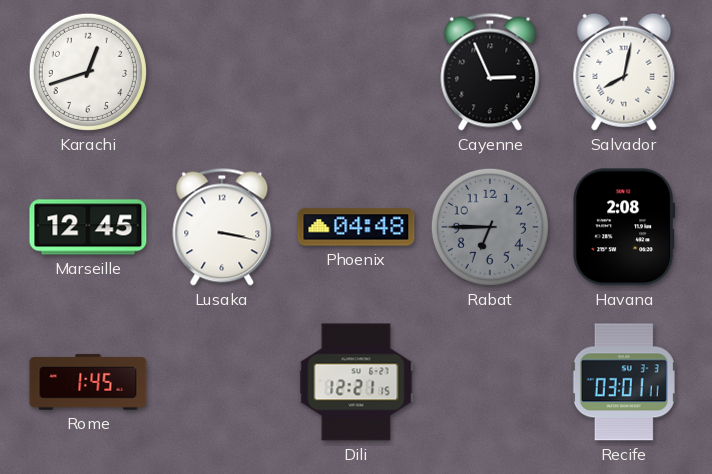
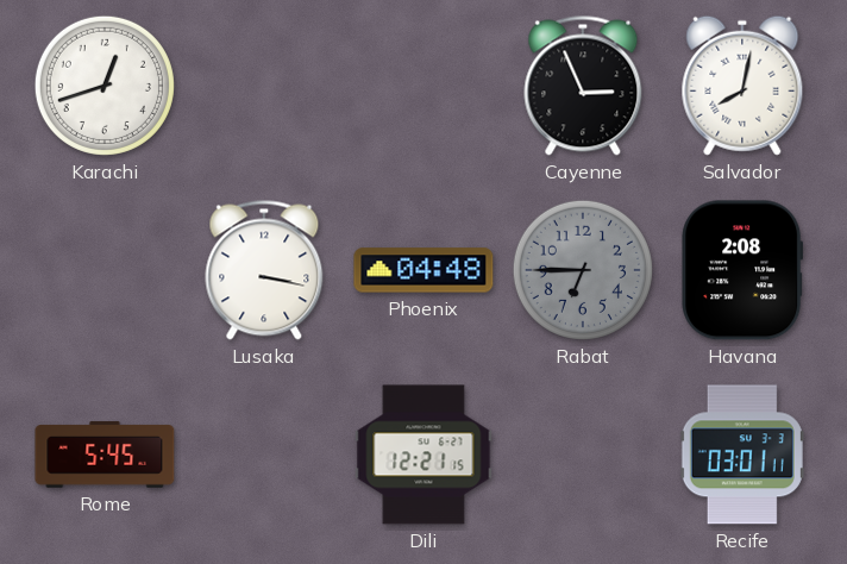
Marseille: 12:45 -> none (88, 227)
Rome: 1:45 -> 5:45 (105, 455)
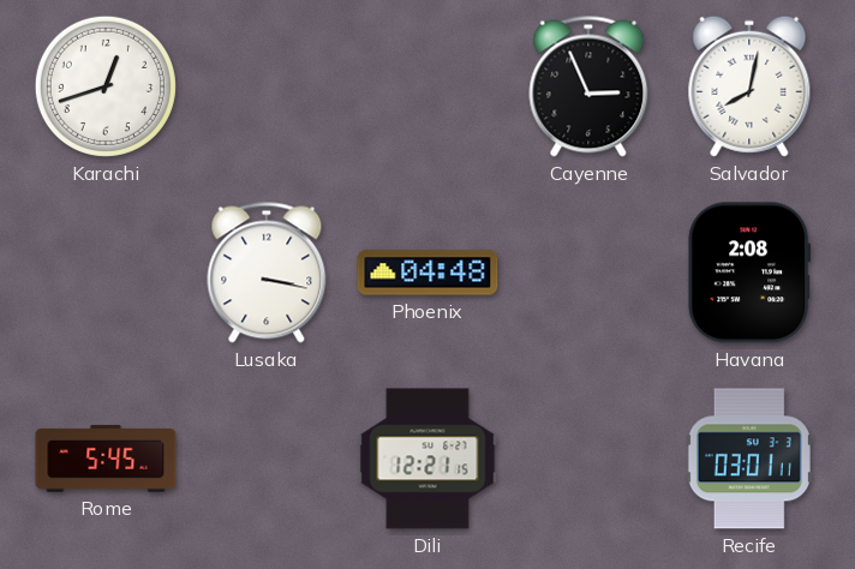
Rabat: 6:45 -> none (583, 270)
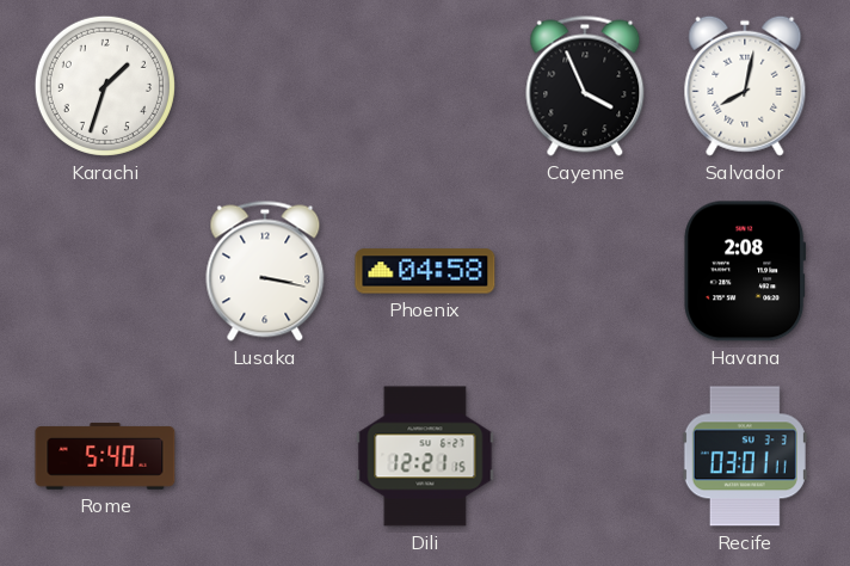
Karachi: 12:42 -> 1:33 (105, 86)
Cayenne: 2:56 -> 3:56 (585, 86)
Phoenix: 04:48 -> 04:58 (425, 271)
Rome: 5:45 -> 5:40 (105, 456)
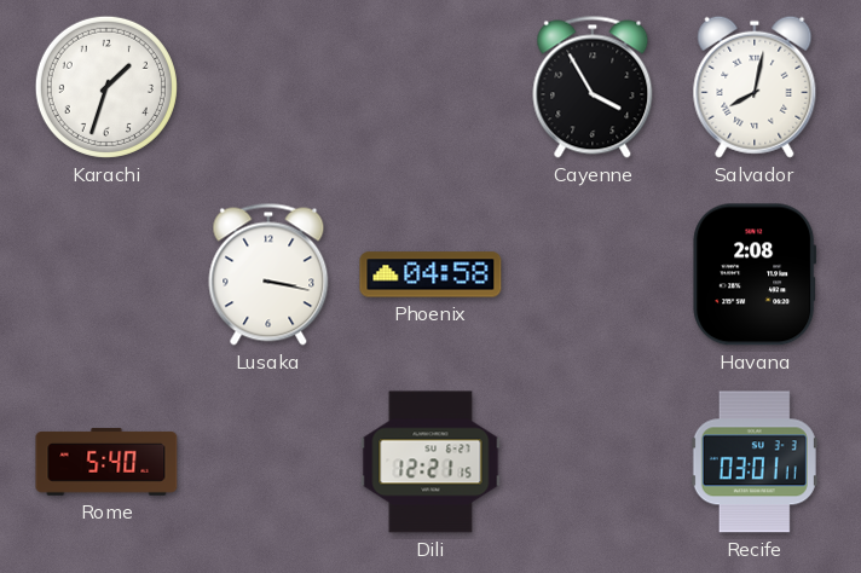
Cayenne: 3:56 -> 3:55 (593, 87)
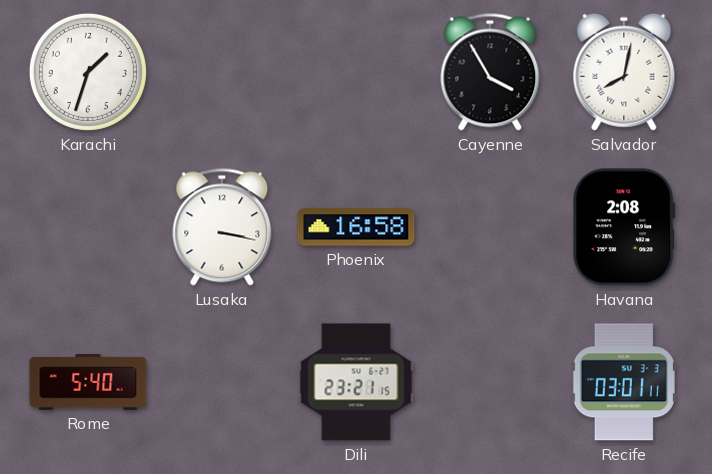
Phoenix: 04:58 -> 16:58 (356, 227)
Dili: 12:21 -> 23:21 (356, 382)
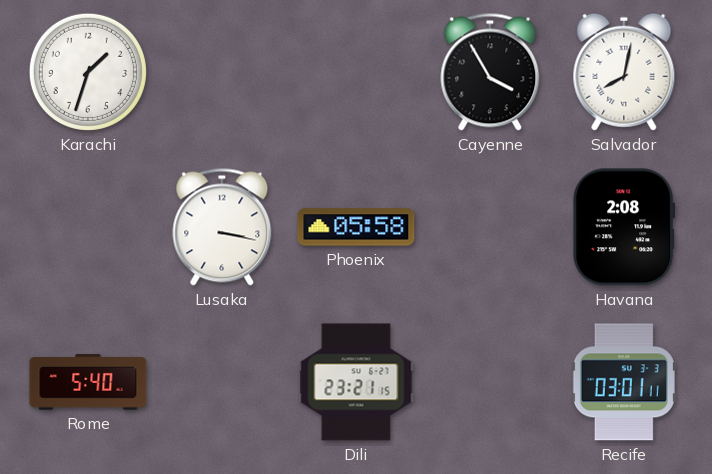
Phoenix: 16:58 -> 05:58 (356, 227)
